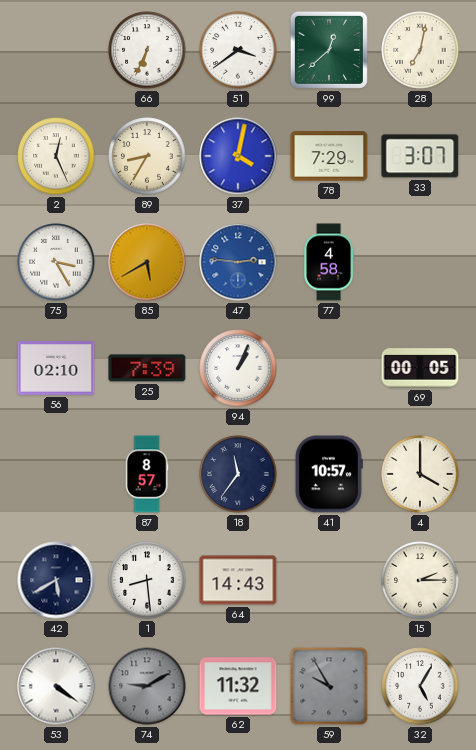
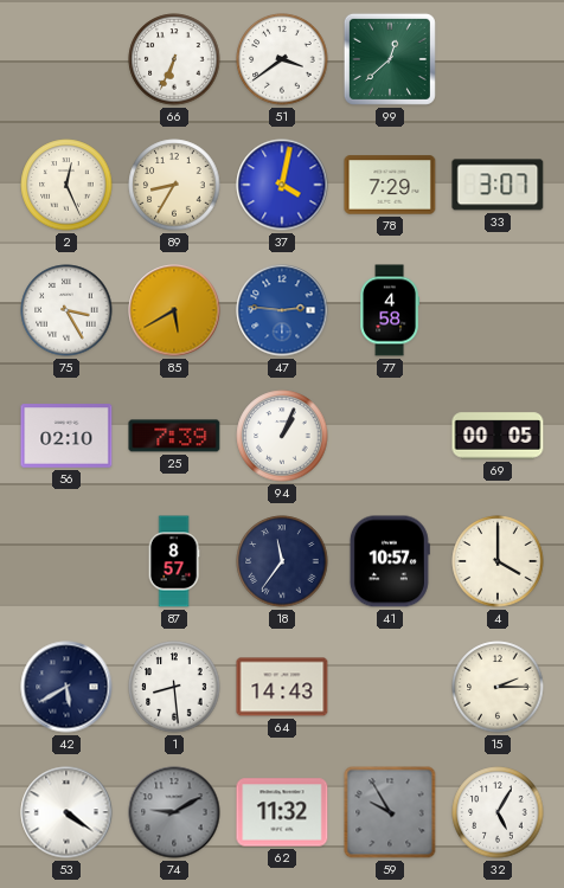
28: 7:02 -> none (420, 50)
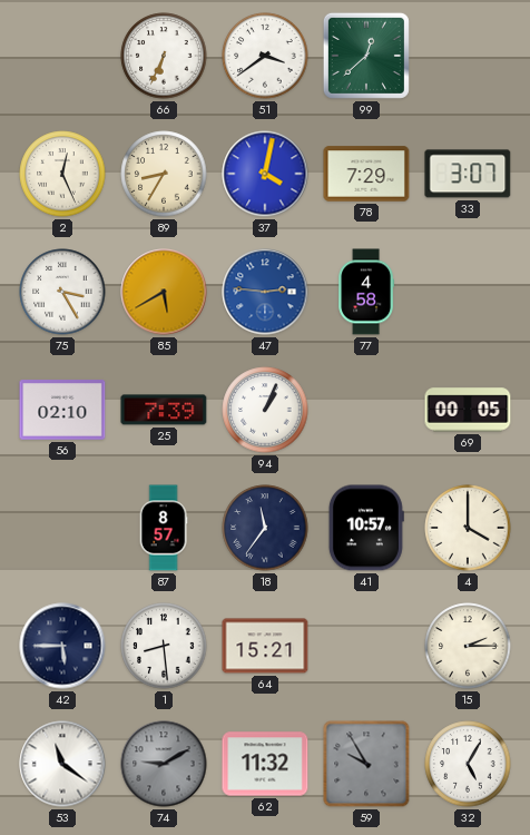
42: 5:40 -> 5:45 (62, 646)
64: 14:43 -> 15:21 (265, 646)
53: 4:21 -> 11:21 (62, 764)
